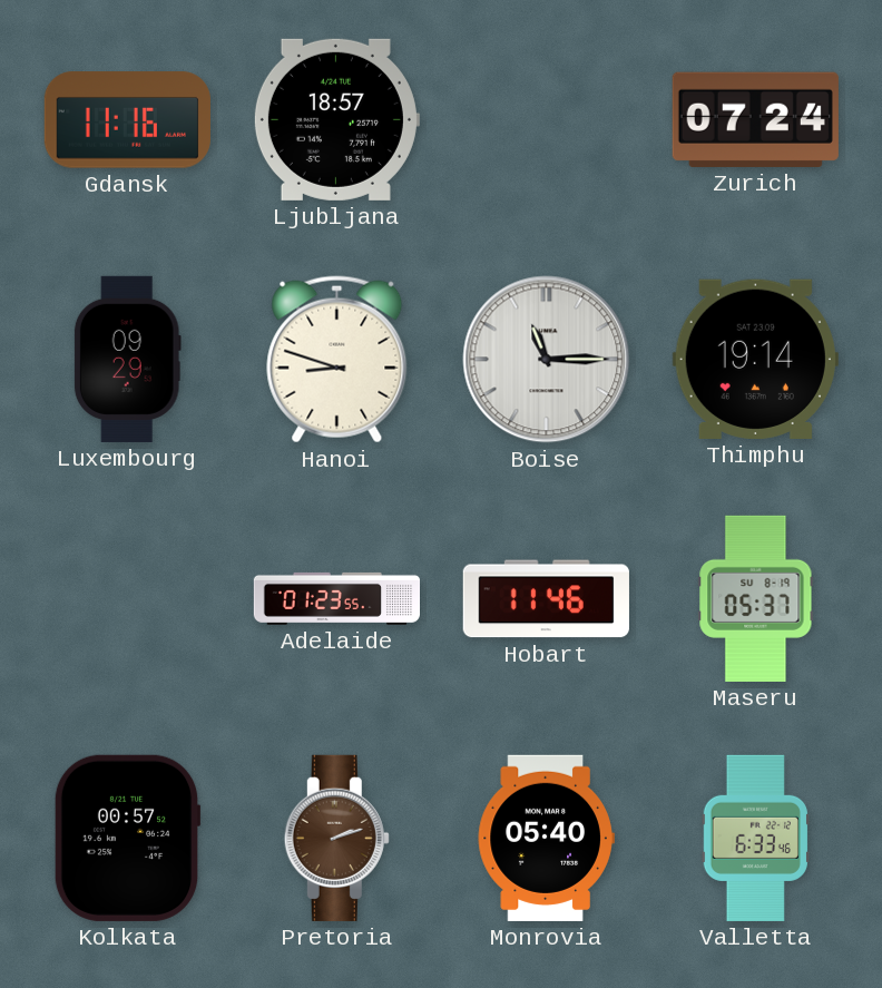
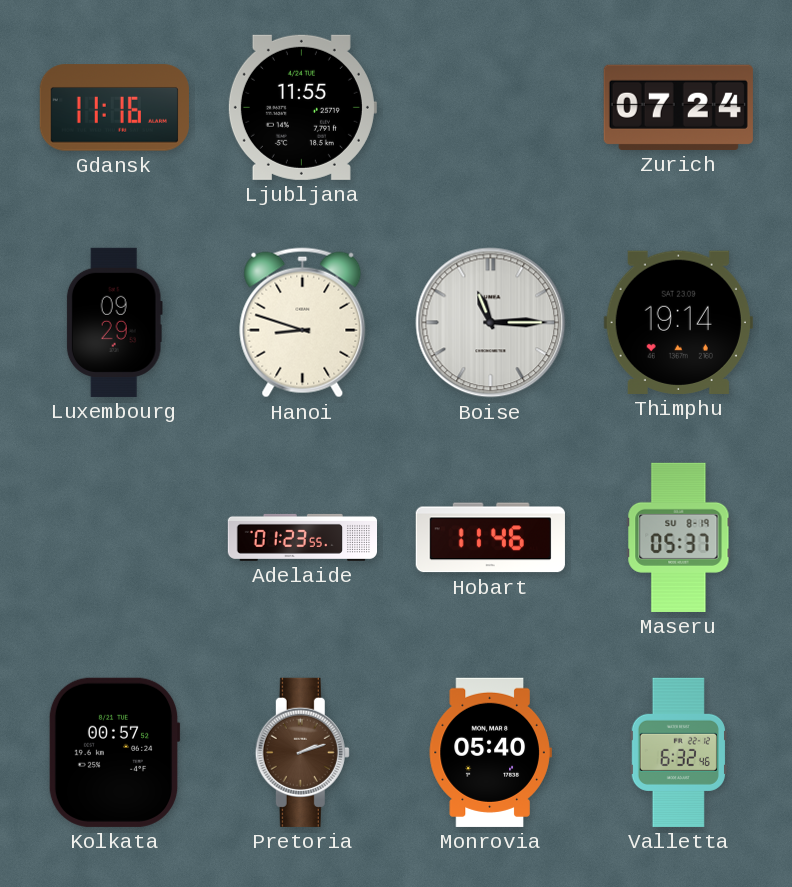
Ljubljana: 18:57 -> 11:55 (302, 107)
Valletta: 6:33 -> 6:32 (678, 752)
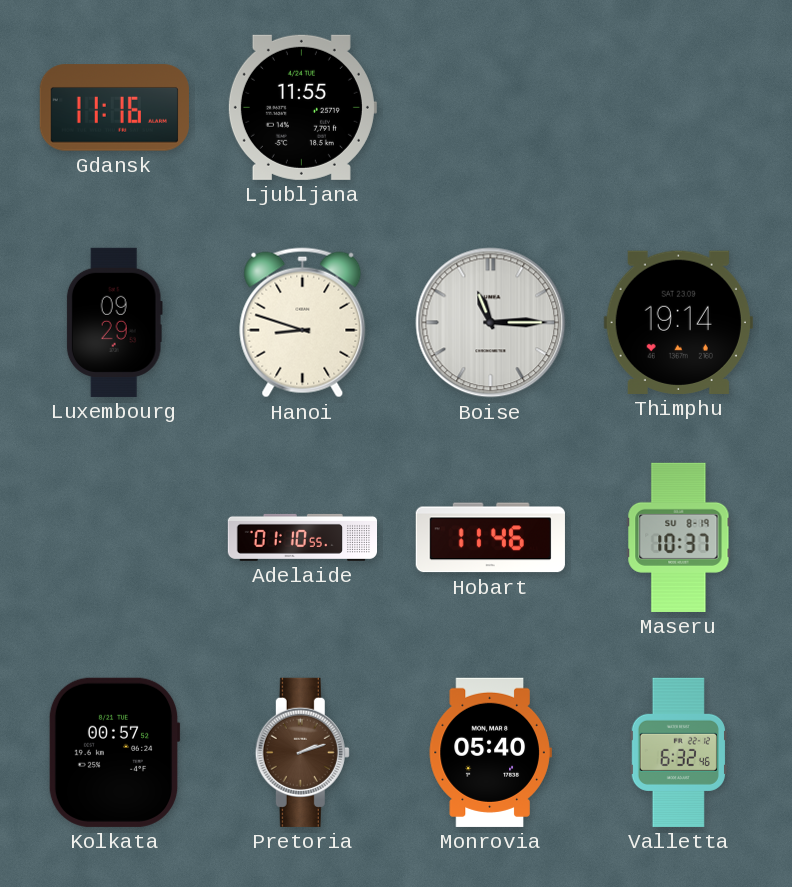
Zurich: 07:24 -> none (678, 107)
Adelaide: 01:23 -> 01:10 (302, 537)
Maseru: 05:37 -> 10:37 (679, 537)
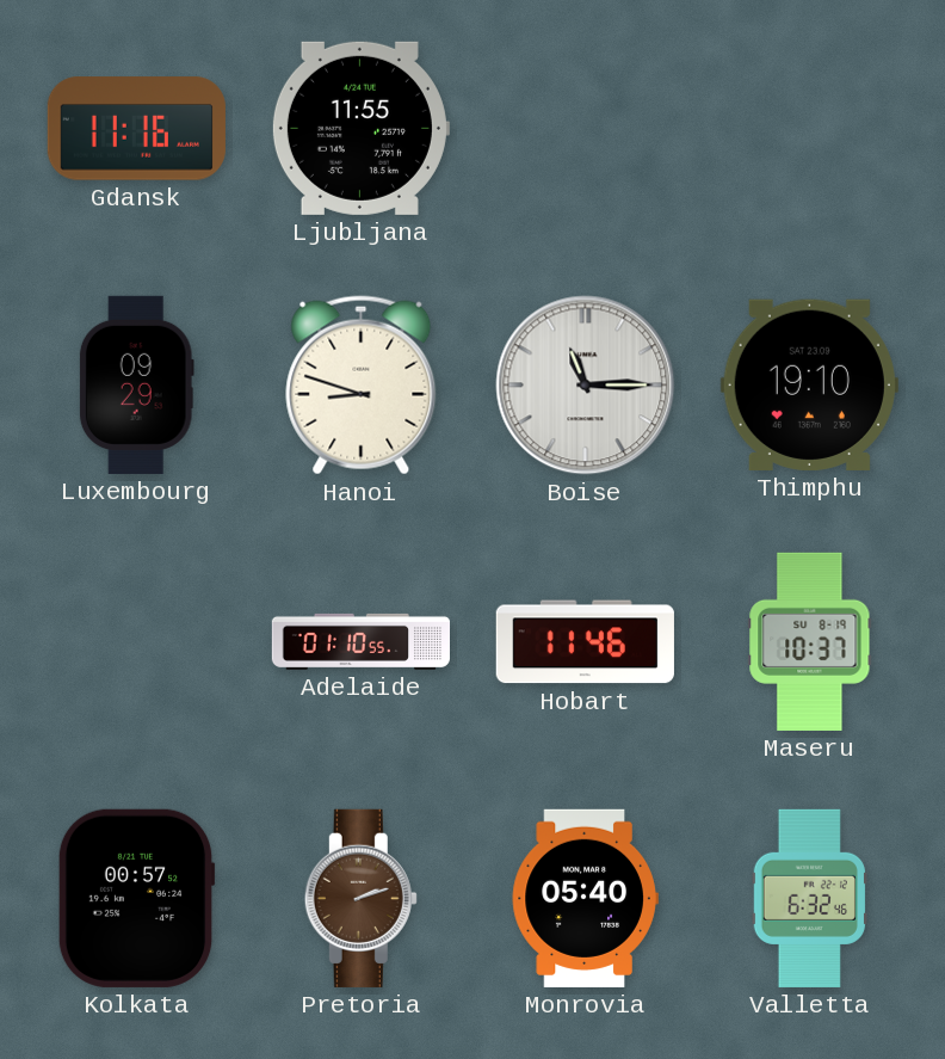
Thimphu: 19:14 -> 19:10 (809, 384)
